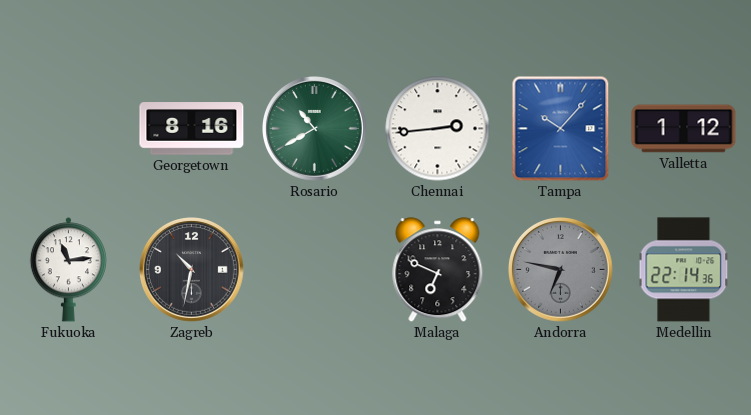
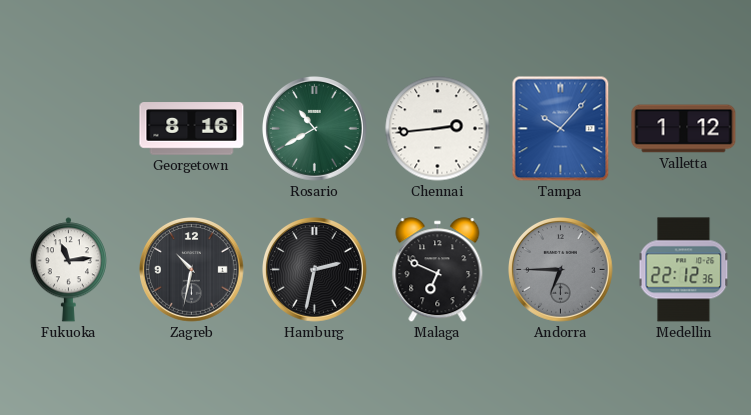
Hamburg: none -> 2:32 (315, 270)
Andorra: 6:47 -> 6:45 (561, 270)
Medellin: 22:14 -> 22:12 (684, 270)
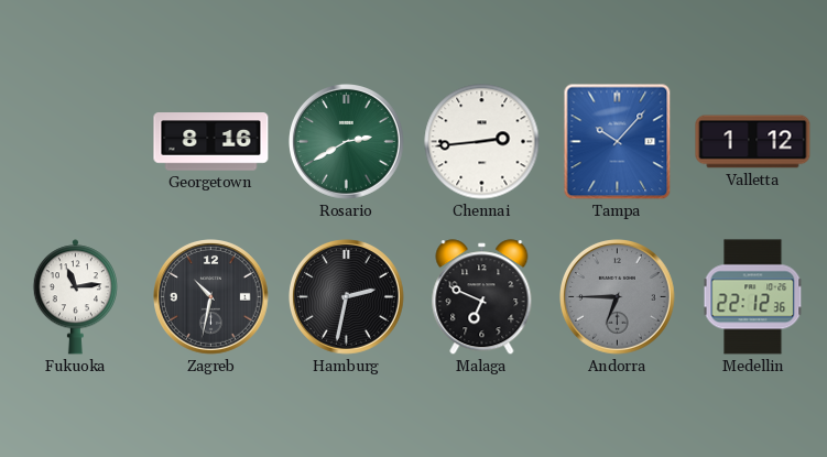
Rosario: 10:40 -> 2:40 (347, 142)
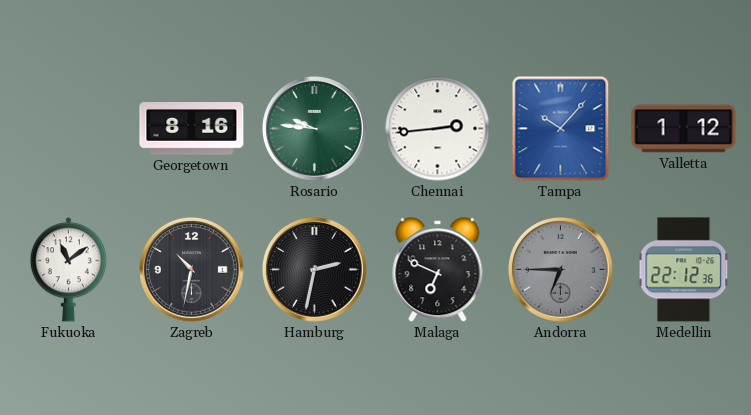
Rosario: 2:40 -> 9:46 (315, 129)
Fukuoka: 11:14 -> 11:09 (68, 270)
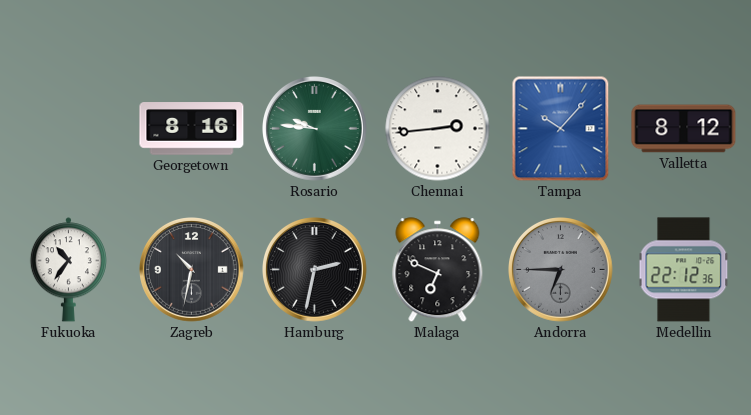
Valletta: 1:12 -> 8:12 (684, 129)
Fukuoka: 11:09 -> 10:36 (68, 270)
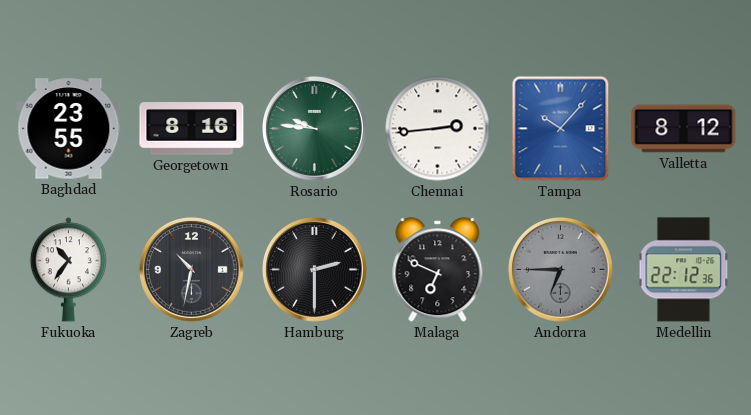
Baghdad: none -> 23:55 (69, 129)
Hamburg: 2:32 -> 2:30 (315, 270)
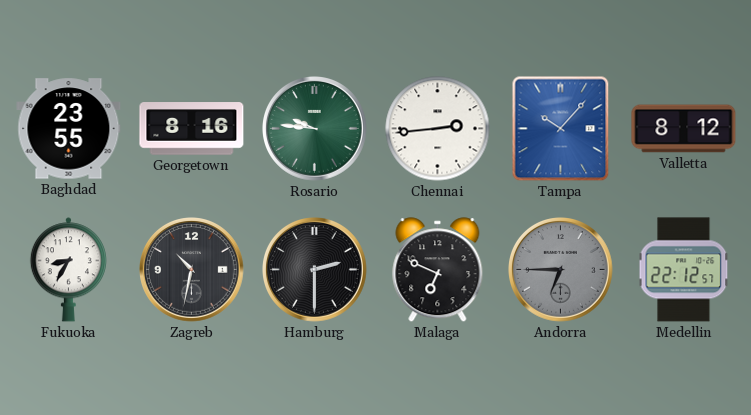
Fukuoka: 10:36 -> 8:35 (68, 270)
Medellin: 22:12:36 -> 22:12:57 (684, 270)
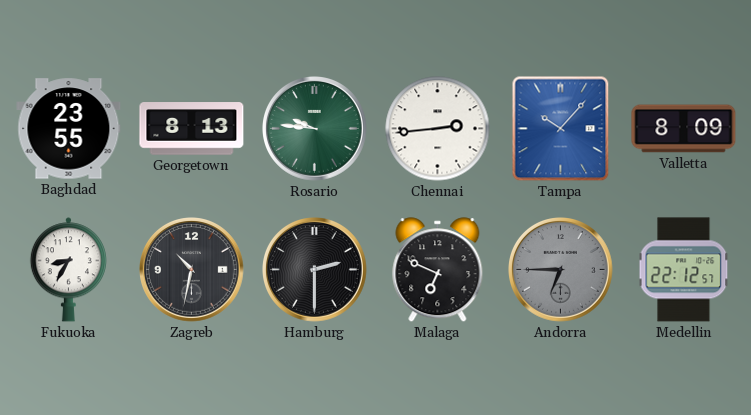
Georgetown: 8:16 -> 8:13 (192, 129)
Valletta: 8:12 -> 8:09 (684, 129)
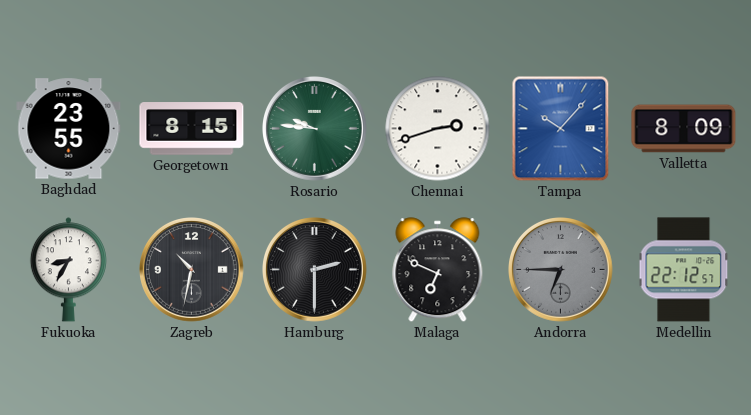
Georgetown: 8:13 -> 8:15 (192, 129)
Chennai: 2:44 -> 2:42 (438, 129)
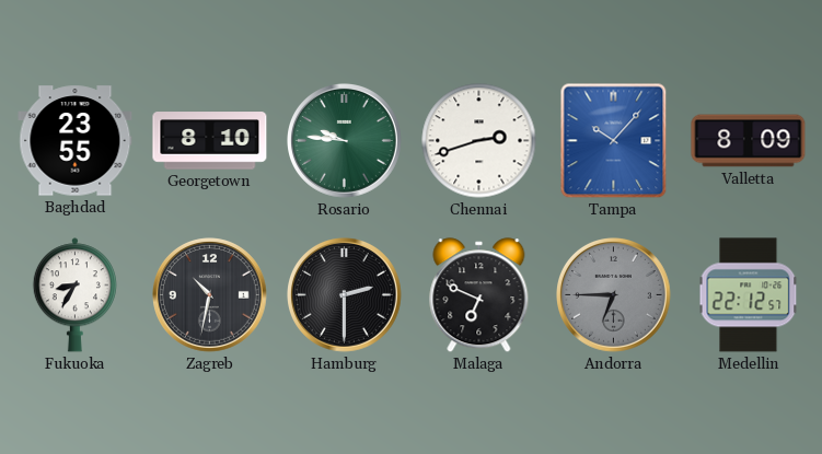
Georgetown: 8:15 -> 8:10 (210, 141)
